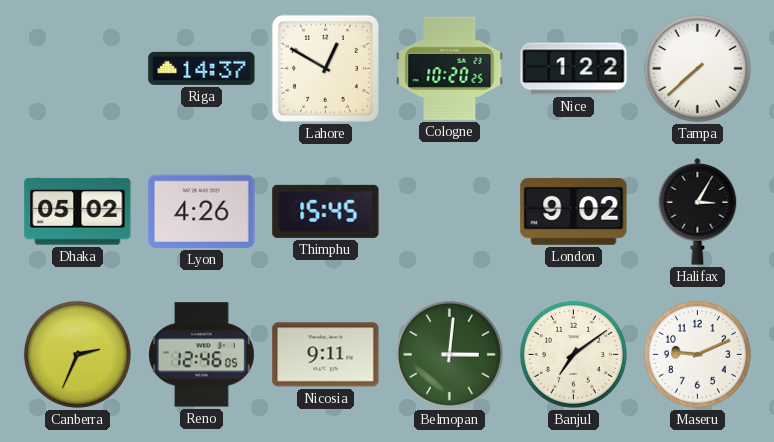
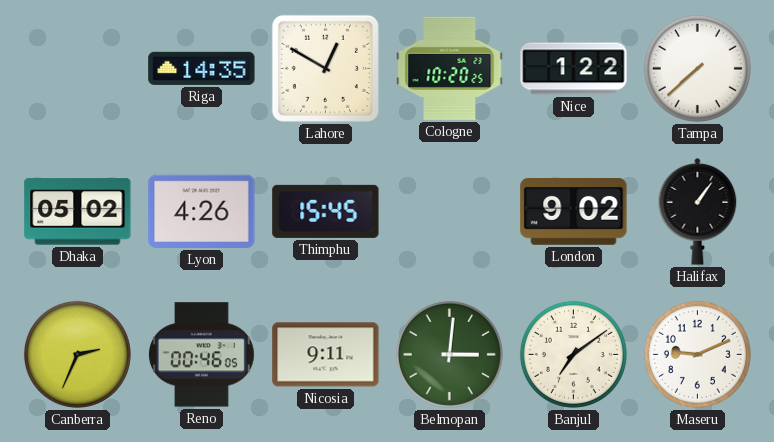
Riga: 14:37 -> 14:35 (202, 68)
Halifax: 3:05 -> 1:06 (698, 211)
Reno: 12:46 -> 00:46 (201, 355)
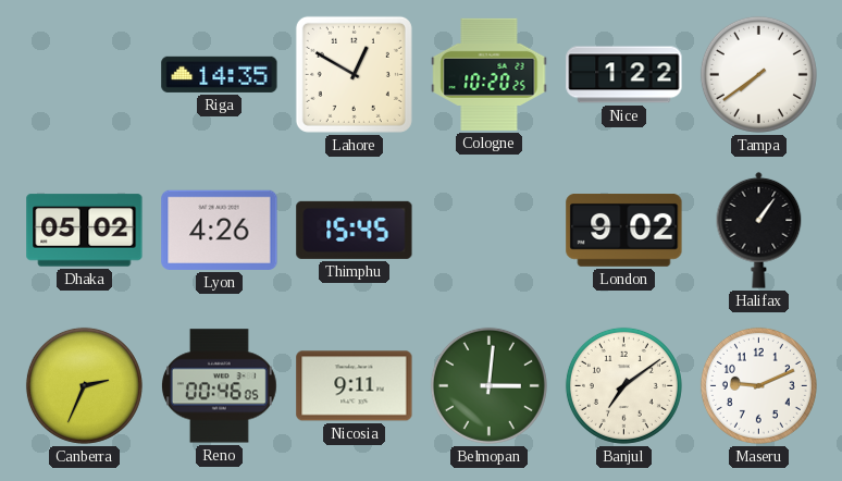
Tampa: 7:38 -> 7:39 (758, 74)
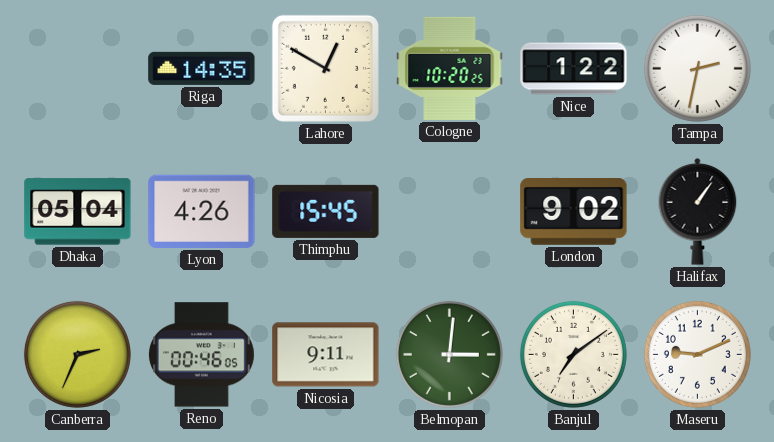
Tampa: 7:39 -> 2:32 (697, 68)
Dhaka: 05:02 -> 05:04 (78, 212)
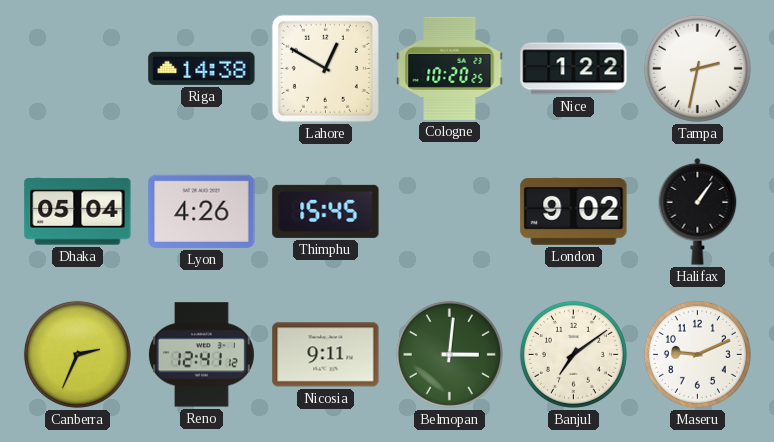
Riga: 14:35 -> 14:38 (202, 68)
Reno: 00:46 -> 12:41 (201, 355)
